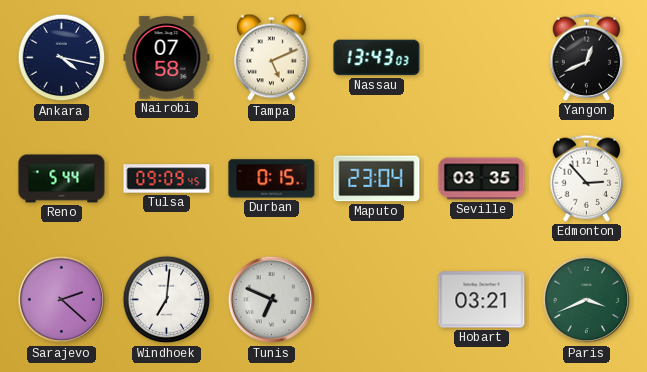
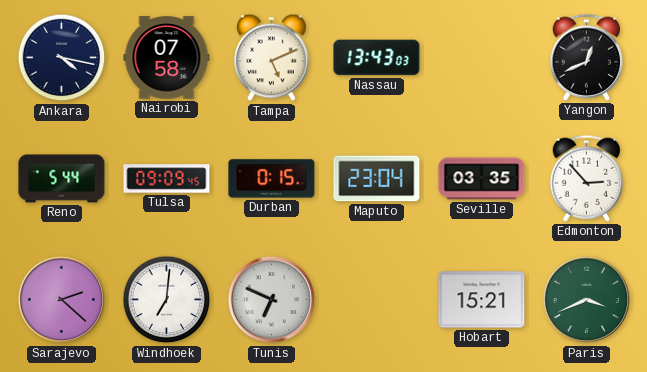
Hobart: 03:21 -> 15:21 (482, 300)
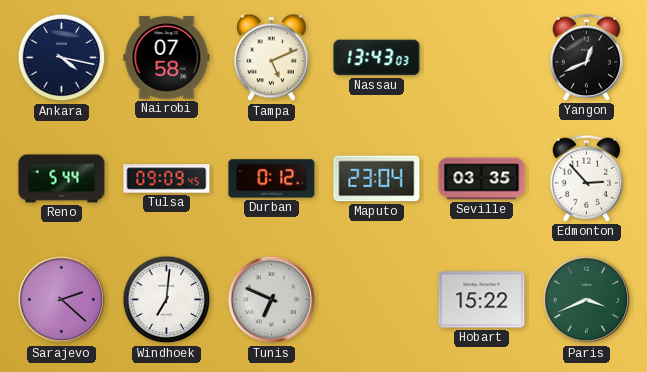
Durban: 0:15 -> 0:12 (272, 179)
Hobart: 15:21 -> 15:22 (482, 300)
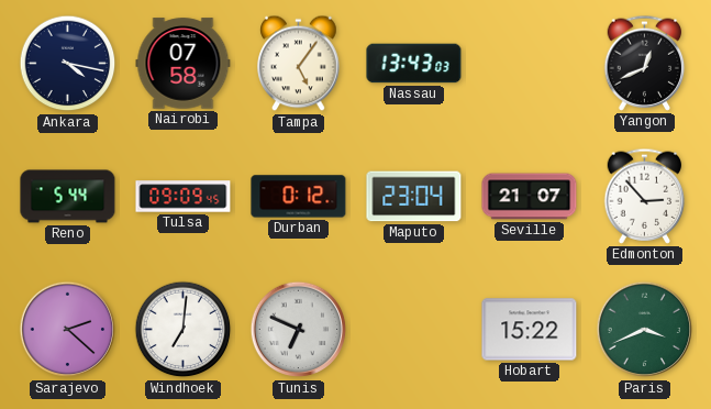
Tampa: 5:11 -> 5:06 (299, 64)
Seville: 03:35 -> 21:07 (530, 197)
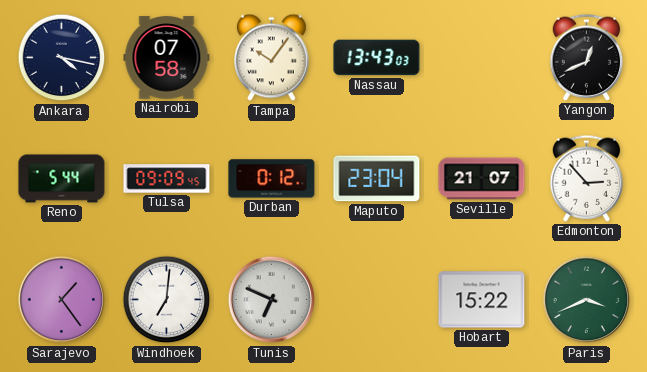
Tampa: 5:06 -> 10:06 (272, 58)
Sarajevo: 2:22 -> 1:24 (62, 300)
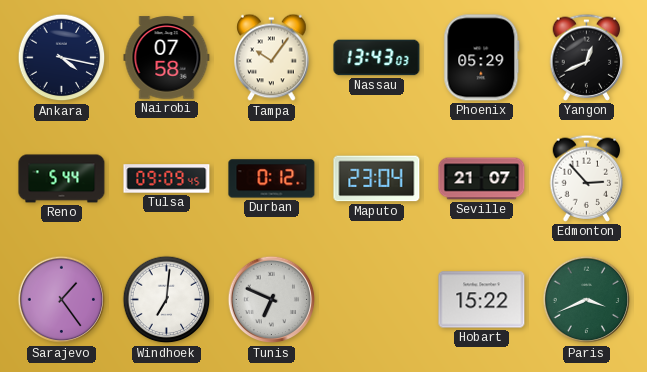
Phoenix: none -> 05:29 (482, 58)
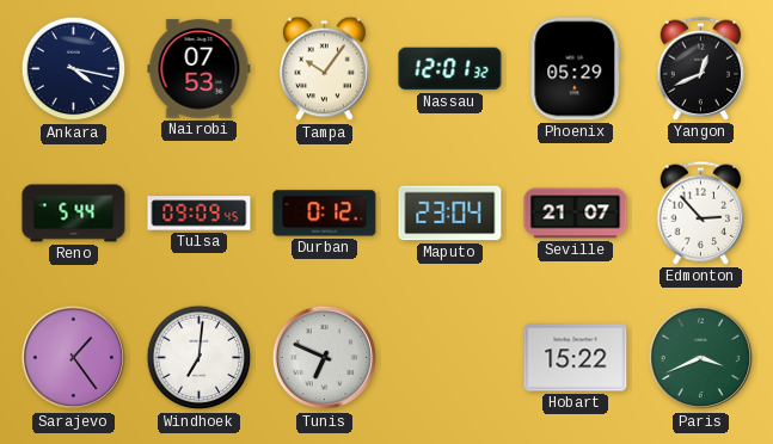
Nairobi: 07:58 -> 07:53 (200, 69)
Nassau: 13:43 -> 12:01 (450, 69)
